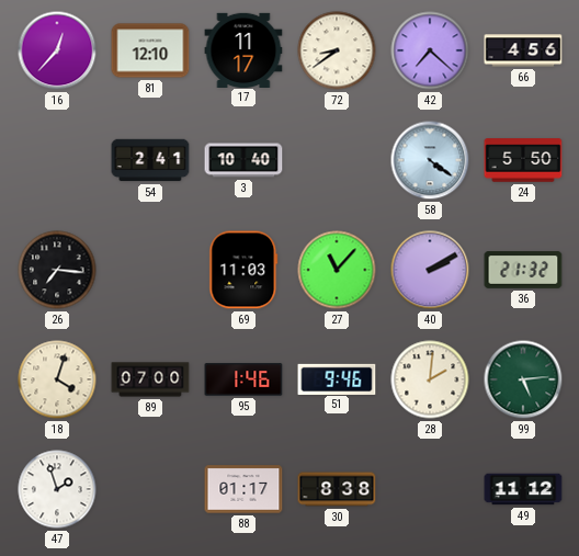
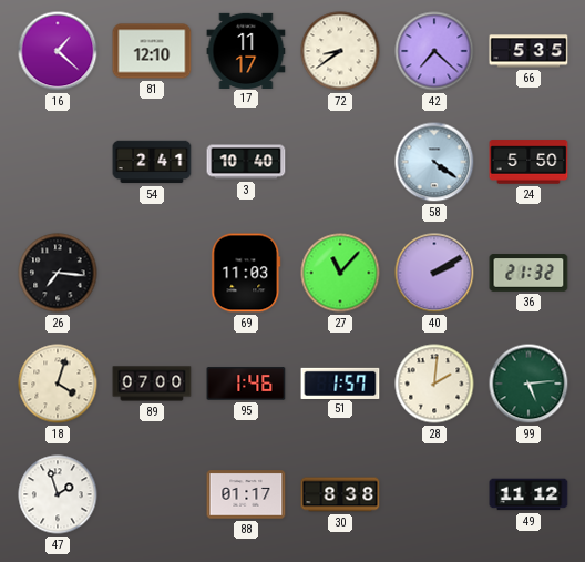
16: 12:37 -> 1:22 (58, 51)
66: 4:56 -> 5:35 (528, 51)
51: 9:46 -> 1:57 (340, 382)
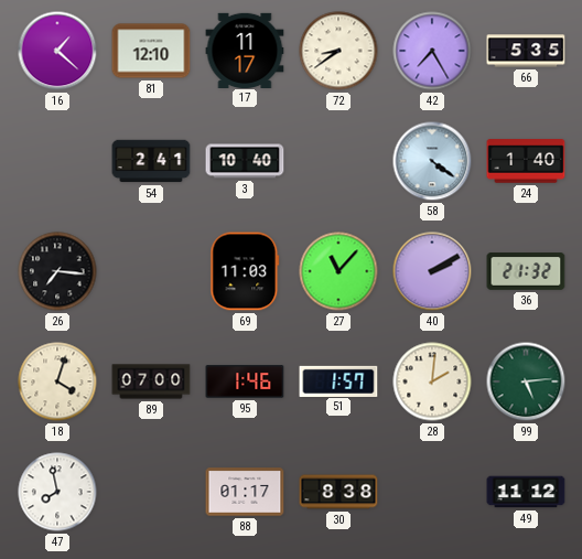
42: 7:22 -> 7:25 (432, 51)
24: 5:50 -> 1:40 (526, 161)
47: 1:57 -> 7:58 (57, 492)
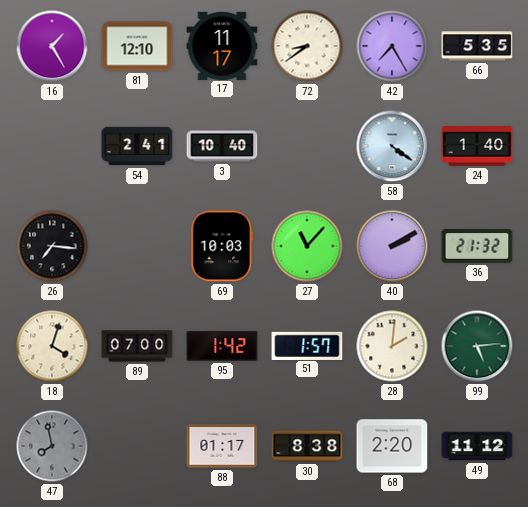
16: 1:22 -> 1:25 (52, 46)
69: 11:03 -> 10:03 (222, 246)
95: 1:46 -> 1:42 (222, 346)
47 dial: white -> grey (52, 446)
68: none -> 2:20 (392, 446)
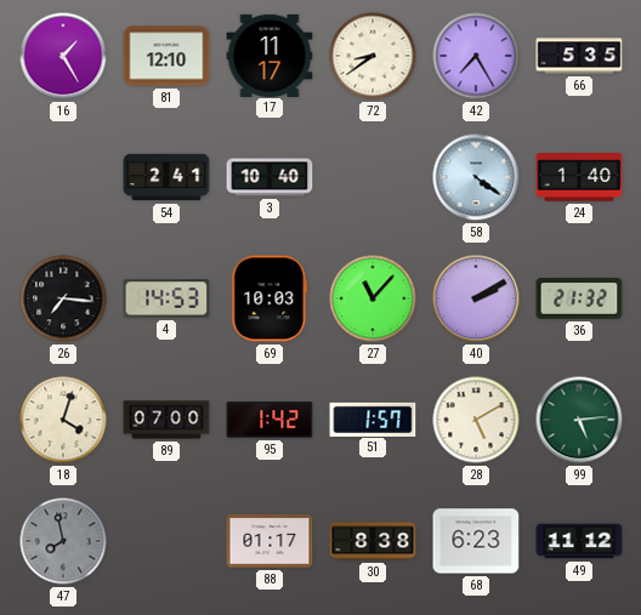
4: none -> 14:53 (166, 298)
28: 2:01 -> 5:10 (476, 420)
68: 2:20 -> 6:23 (476, 541)
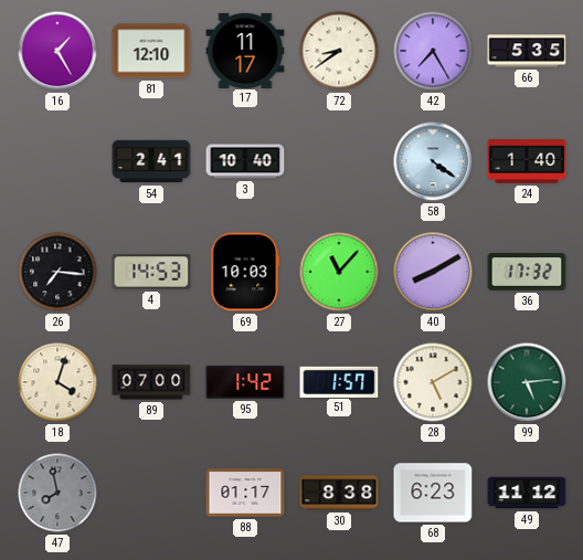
40: 2:10 -> 8:10 (433, 272)
36: 21:32 -> 17:32 (527, 272)
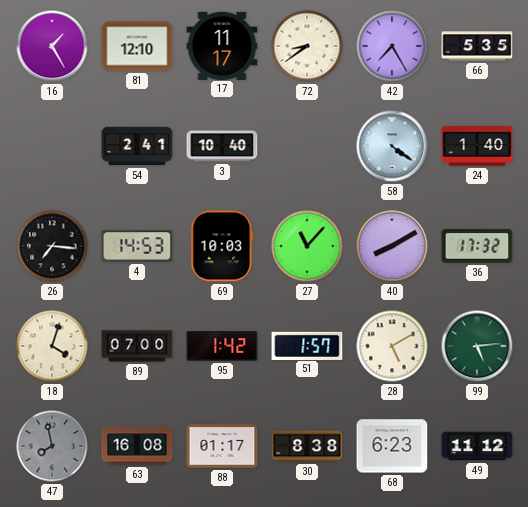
63: none -> 16:08 (137, 446)
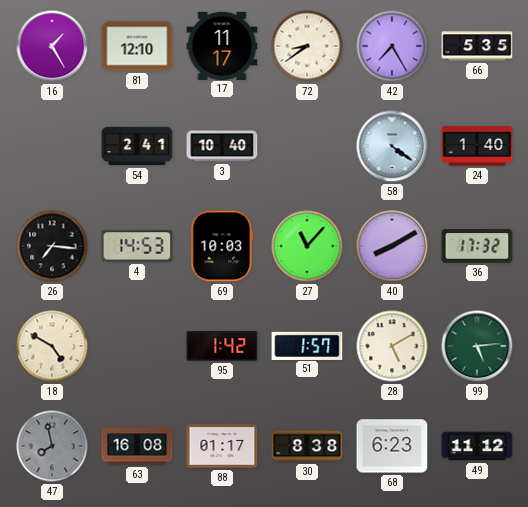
18: 4:03 -> 4:50 (52, 346)
89: 07:00 -> none (137, 346)
